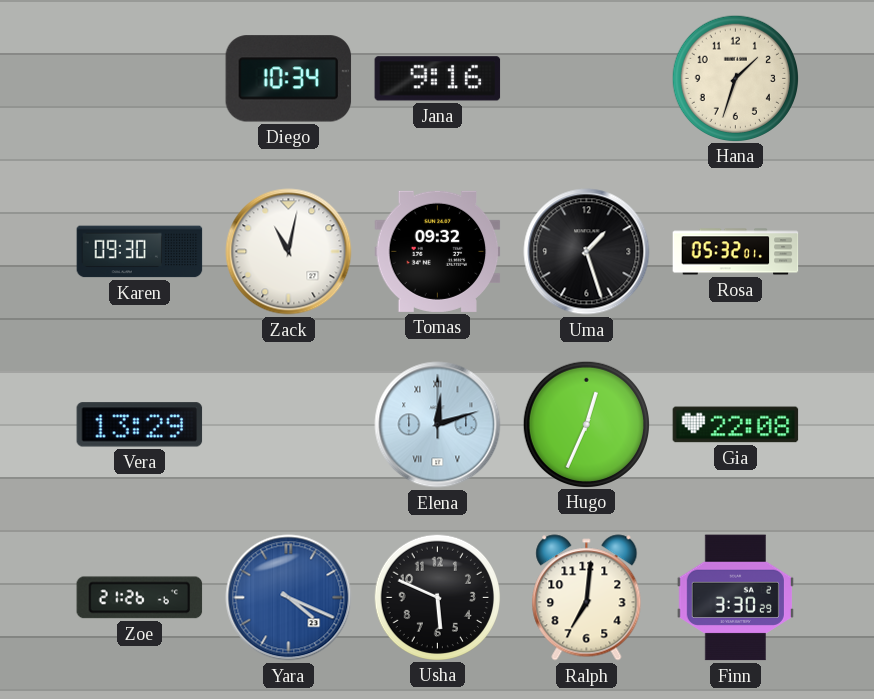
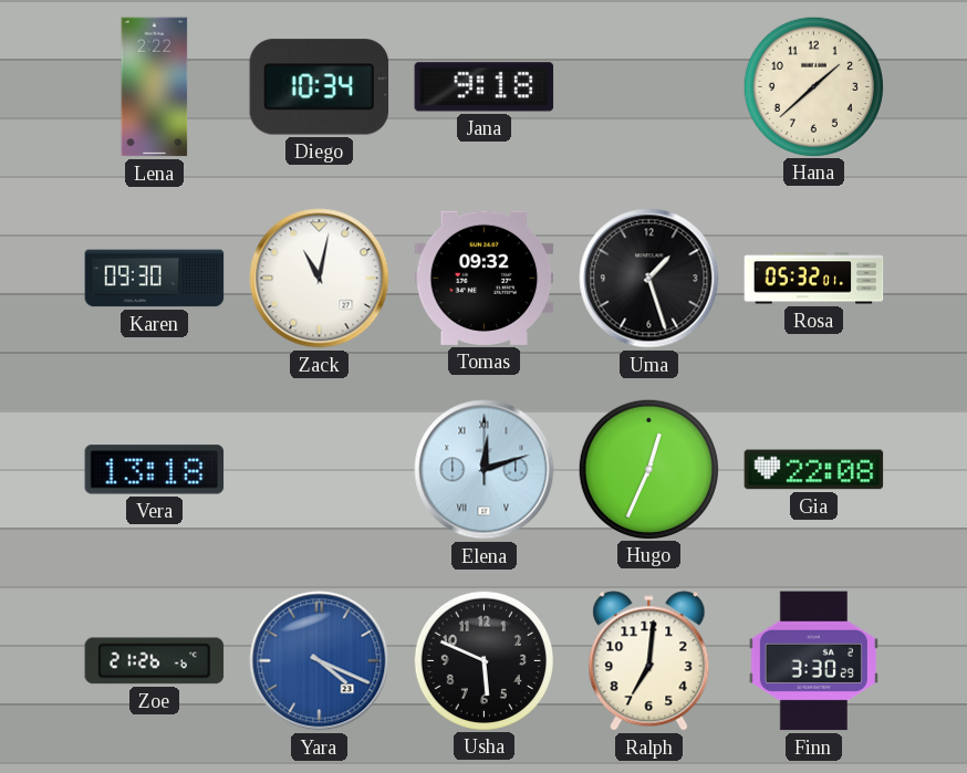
Lena: none -> 2:22 (155, 87)
Jana: 9:16 -> 9:18 (485, 87)
Hana: 1:33 -> 1:38 (813, 86)
Vera: 13:29 -> 13:18 (155, 470)
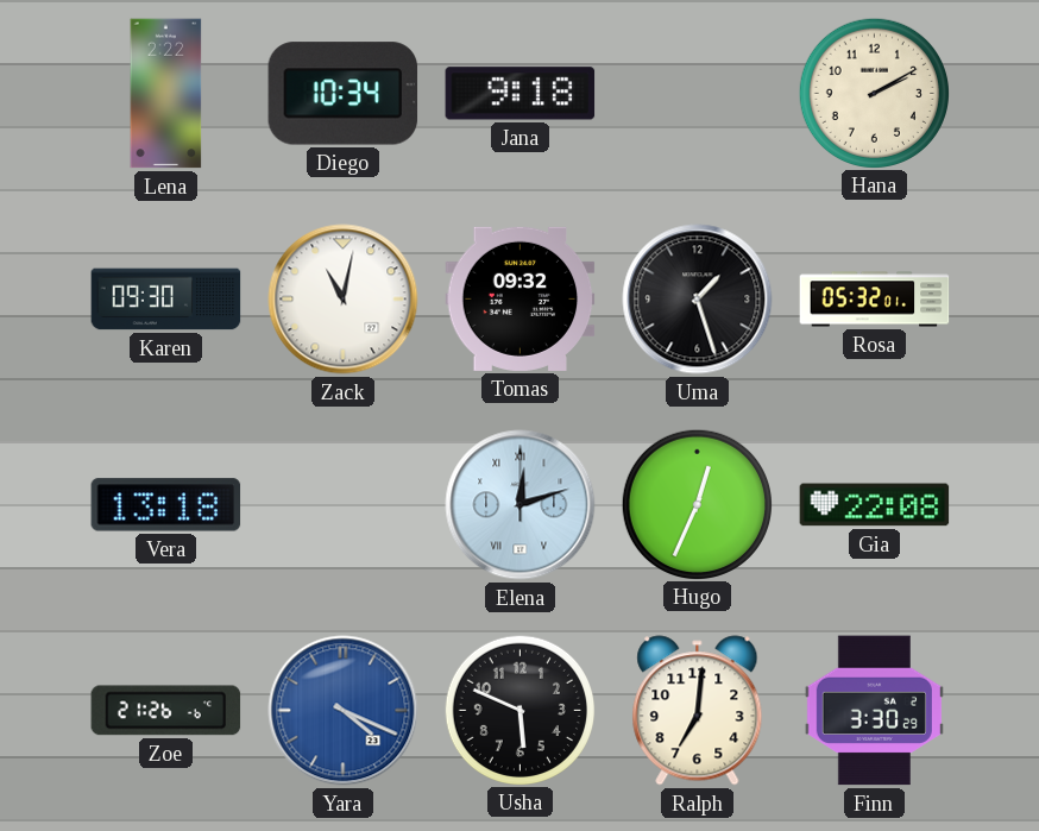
Hana: 1:38 -> 2:10 (874, 93)
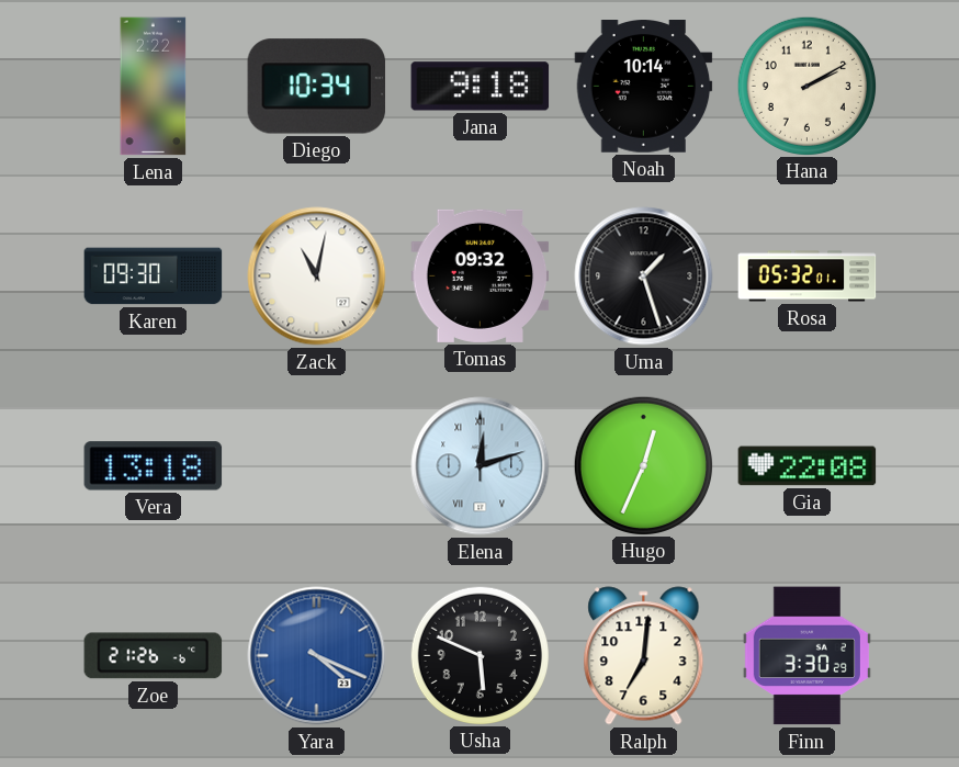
Noah: none -> 10:14 (644, 87)
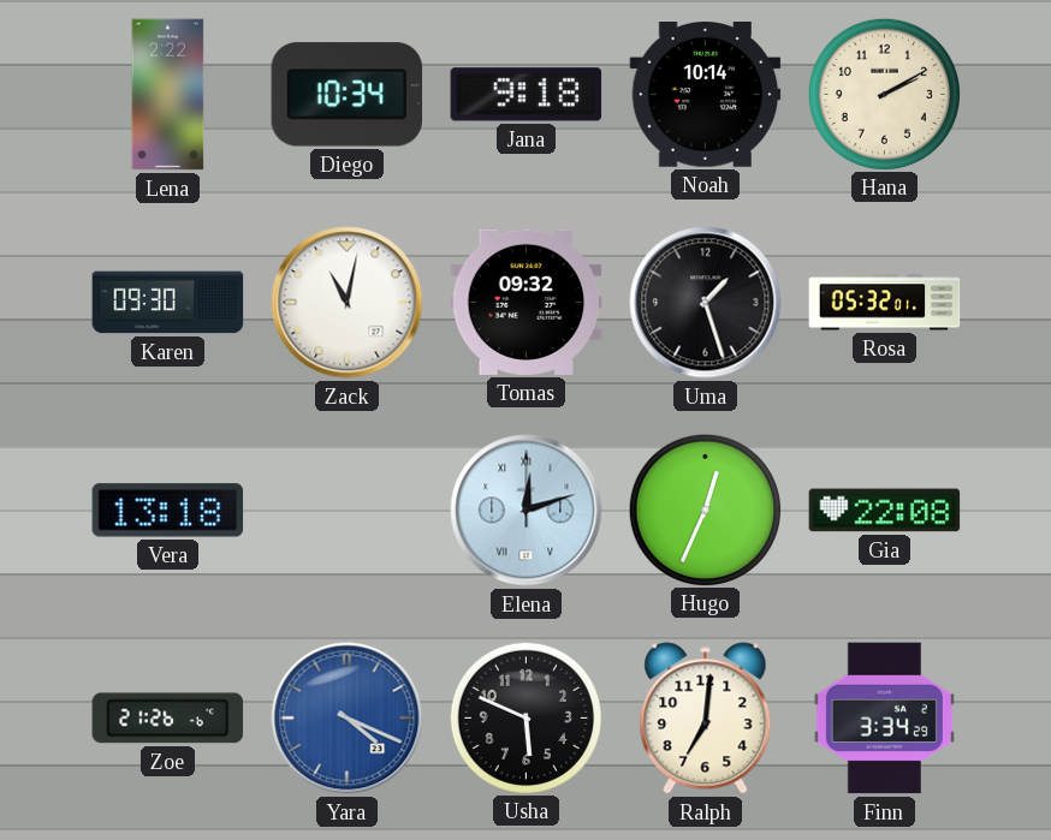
Finn: 3:30 -> 3:34 (884, 719)
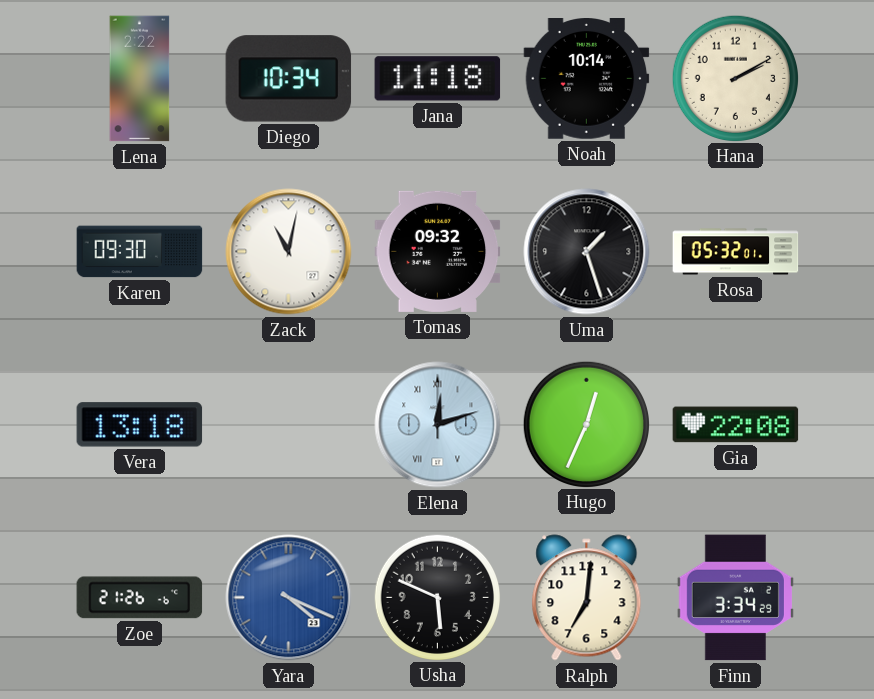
Jana: 9:18 -> 11:18 (438, 79)
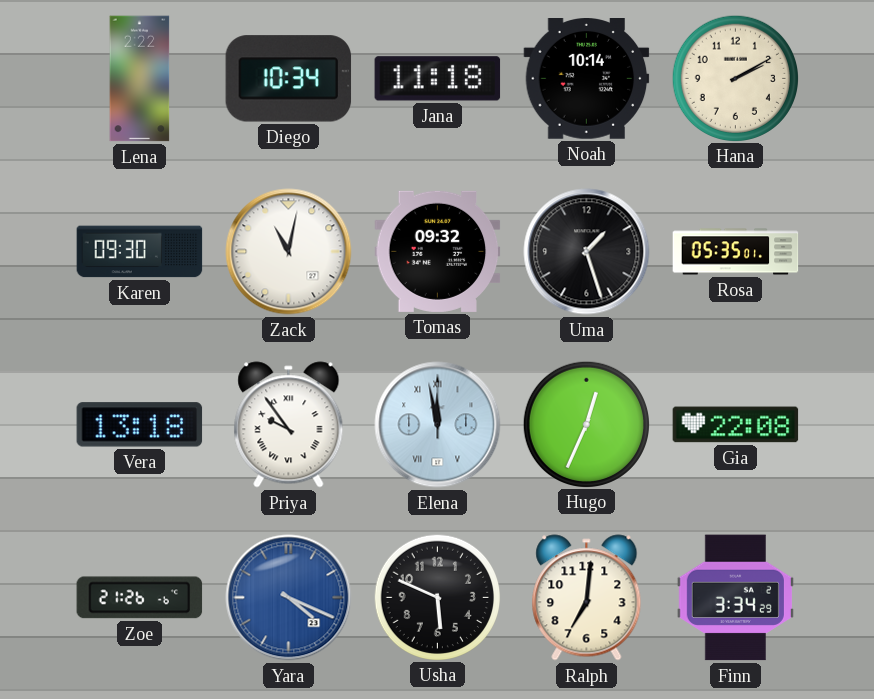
Rosa: 05:32 -> 05:35 (736, 252)
Priya: none -> 9:54 (289, 425)
Elena: 12:12 -> 11:58 (438, 425)
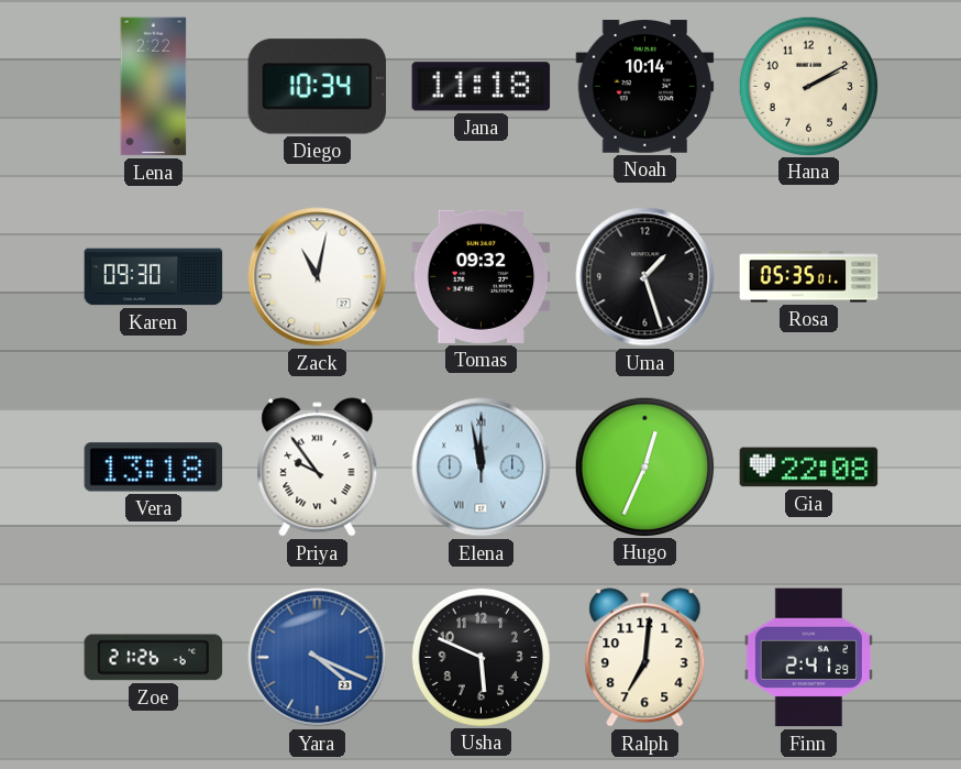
Finn: 3:34 -> 2:41 (808, 658)
